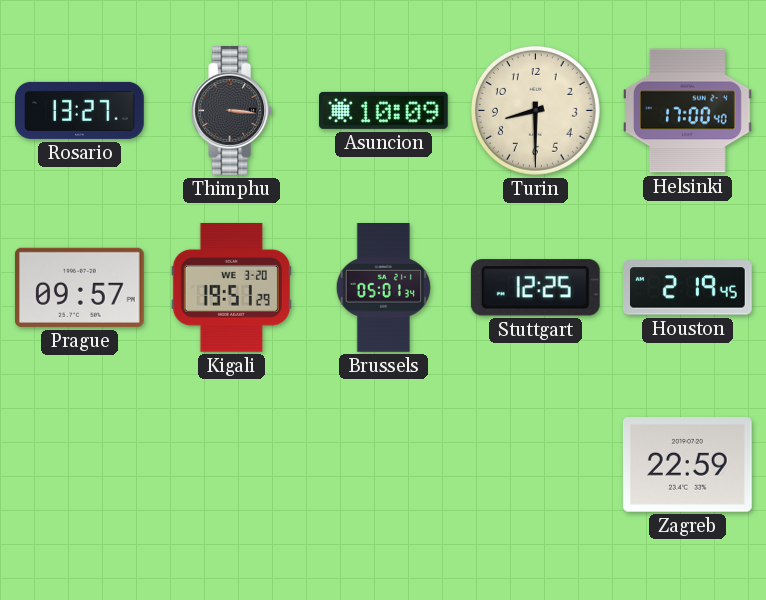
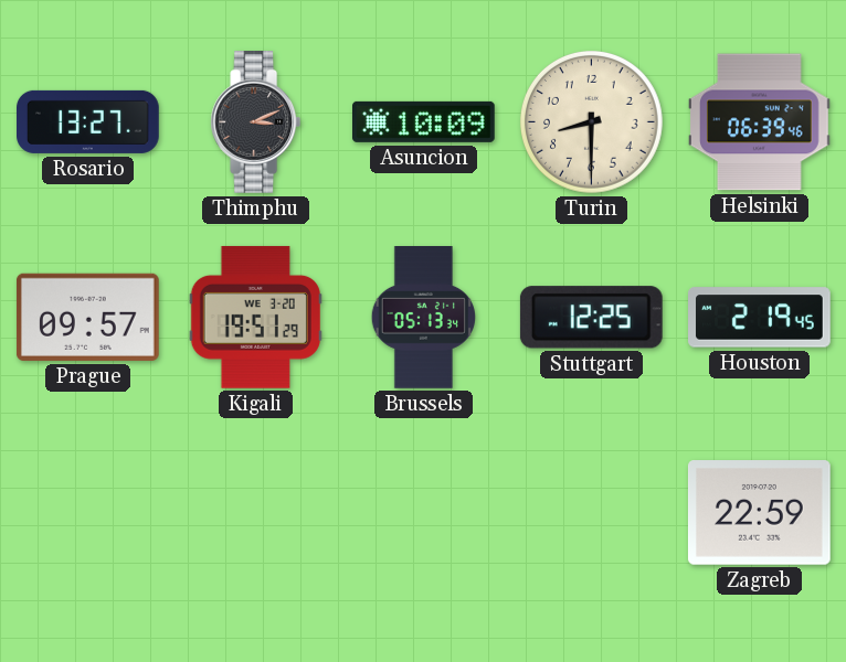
Thimphu: 3:16 -> 3:11 (256, 122)
Helsinki: 17:00 -> 06:39 (760, 122)
Brussels: 05:01 -> 05:13 (423, 318)
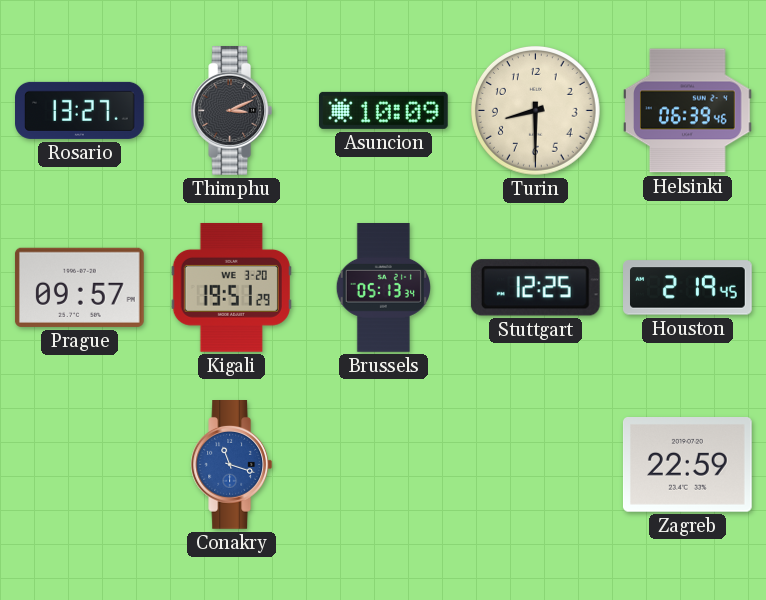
Conakry: none -> 11:18 (232, 465)
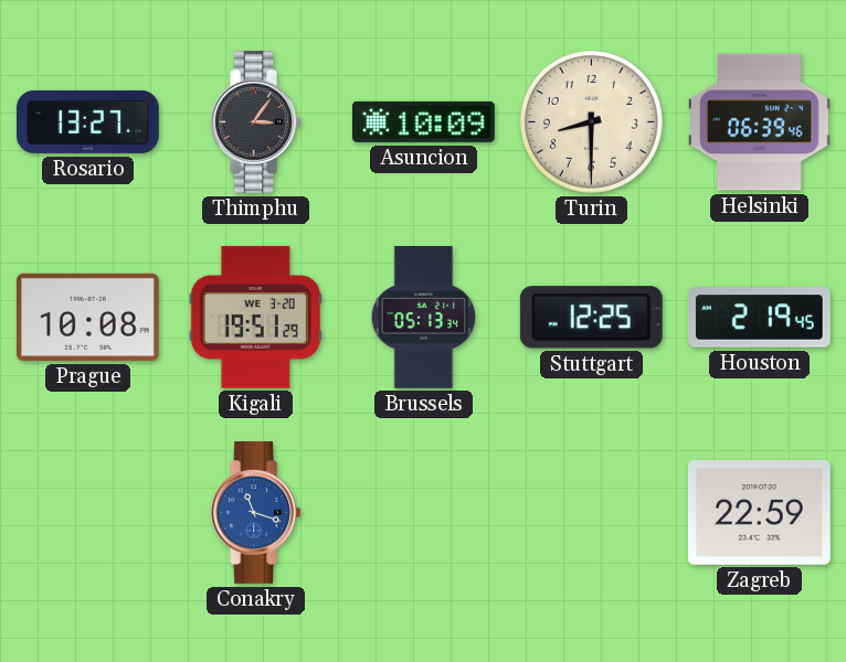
Thimphu: 3:11 -> 3:06 (256, 122)
Prague: 09:57 -> 10:08 (87, 317)
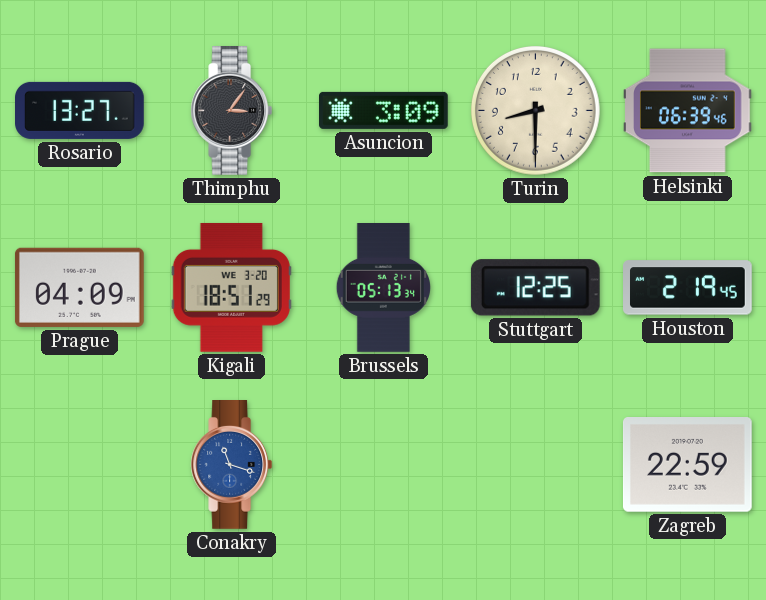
Asuncion: 10:09 -> 3:09 (384, 110)
Prague: 10:08 -> 04:09 (79, 287)
Kigali: 19:51 -> 18:51 (231, 288)
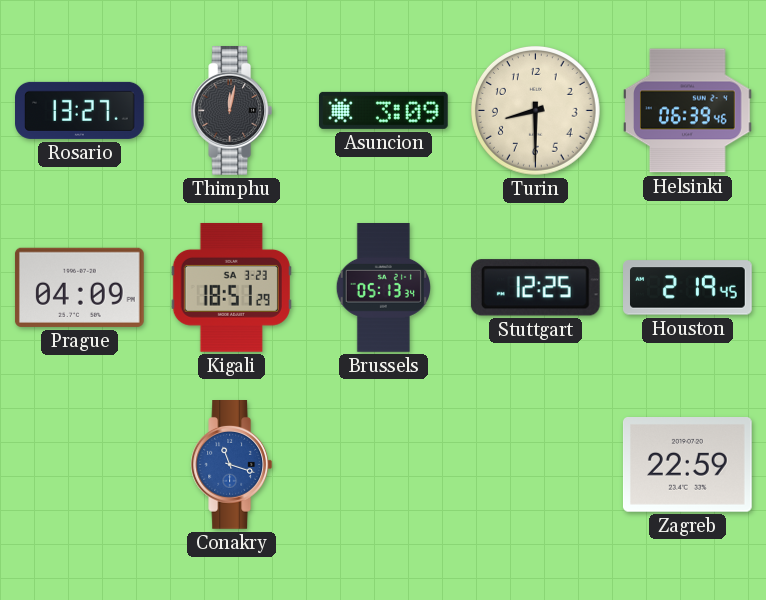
Thimphu: 3:06 -> 12:02 (232, 111)
Kigali date: WE 3-20 -> SA 3-23 (231, 288)
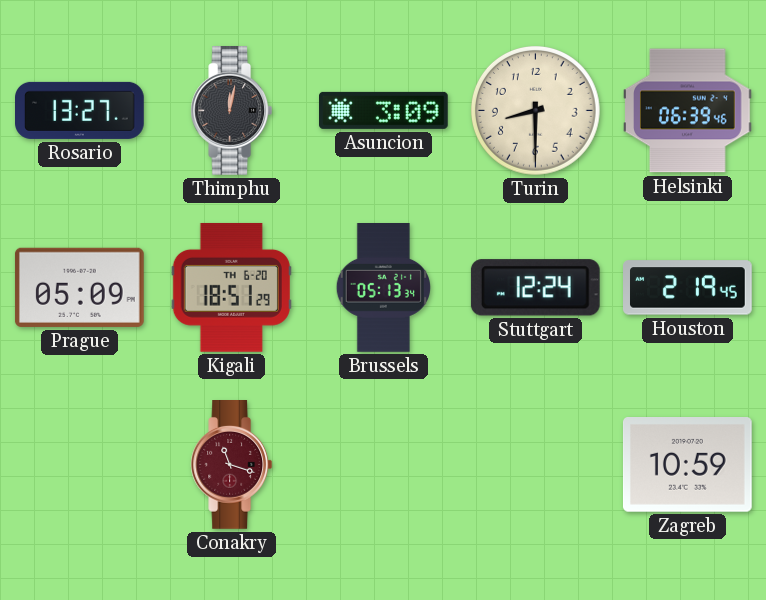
Prague: 04:09 -> 05:09 (79, 287)
Kigali date: SA 3-23 -> TH 6-20 (231, 288)
Stuttgart: 12:25 -> 12:24 (535, 288)
Conakry dial: blue -> burgundy (232, 465)
Zagreb: 22:59 -> 10:59 (687, 465)
